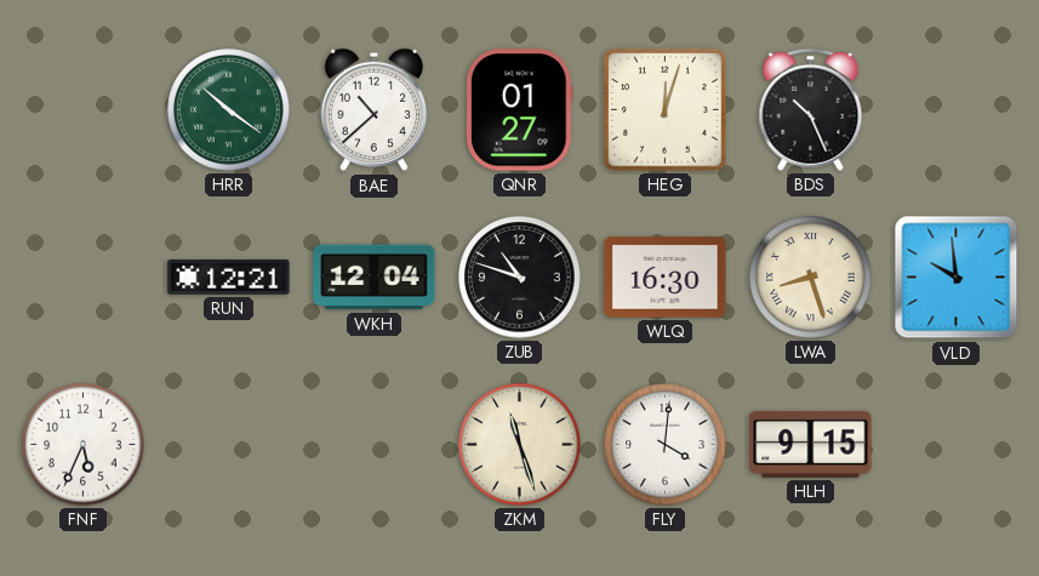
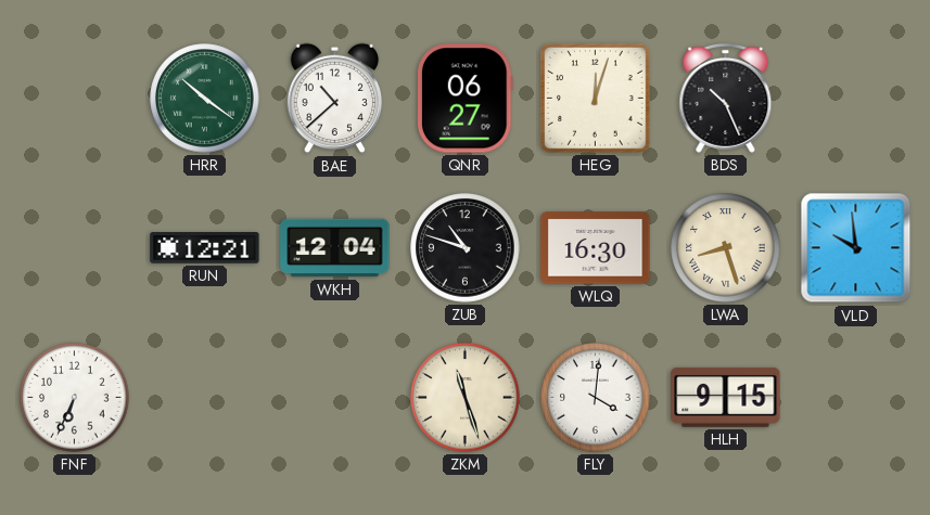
QNR: 01:27 -> 06:27 (466, 99)
FNF: 5:34 -> 6:34 (75, 398)
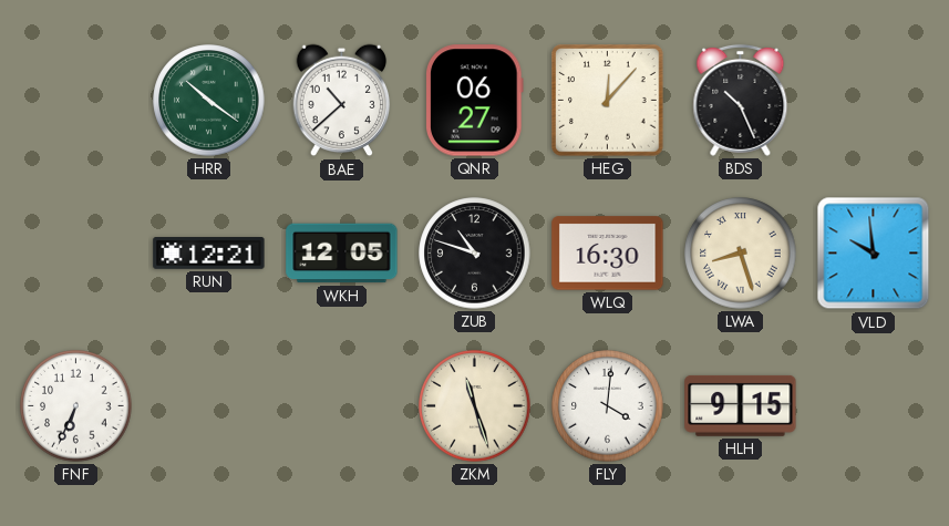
HEG: 12:03 -> 12:07 (608, 101)
WKH: 12:04 -> 12:05 (342, 254)
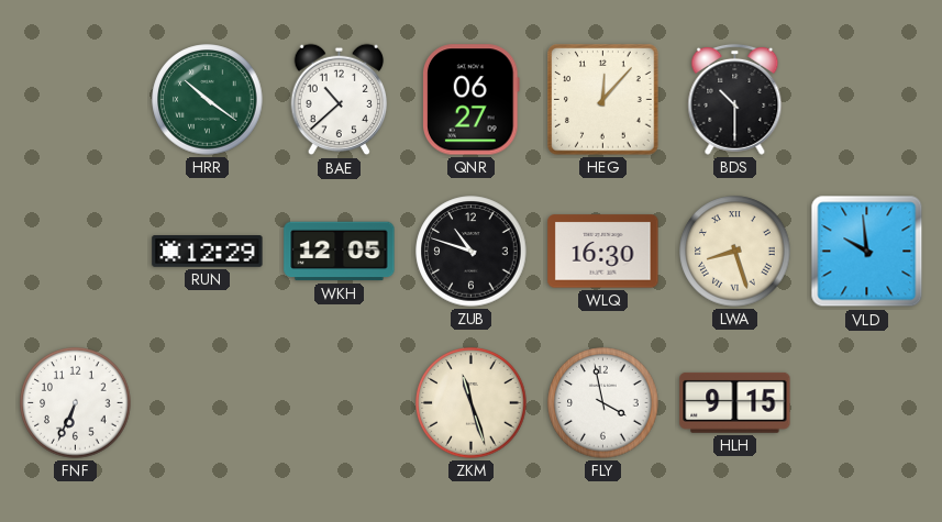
BDS: 10:26 -> 10:30 (735, 99)
RUN: 12:21 -> 12:29 (208, 252)
FLY: 4:01 -> 3:58 (603, 403)
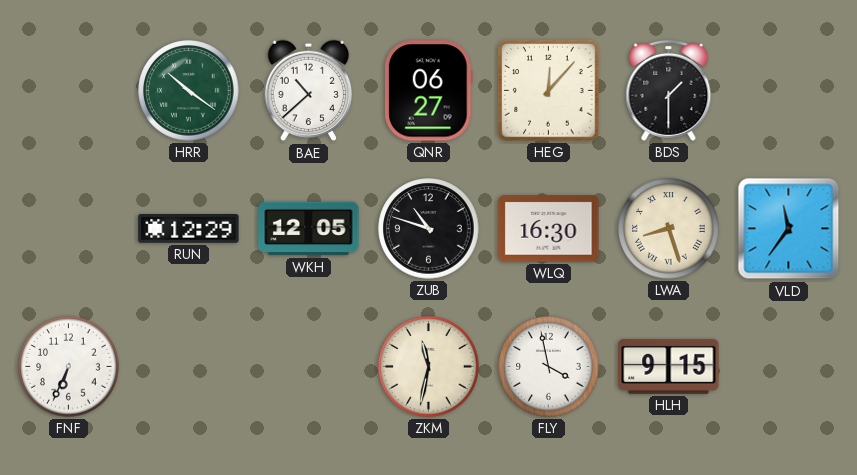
BDS: 10:30 -> 1:30 (669, 90)
VLD: 9:59 -> 11:36 (789, 229)
ZKM: 11:27 -> 11:32 (429, 367)
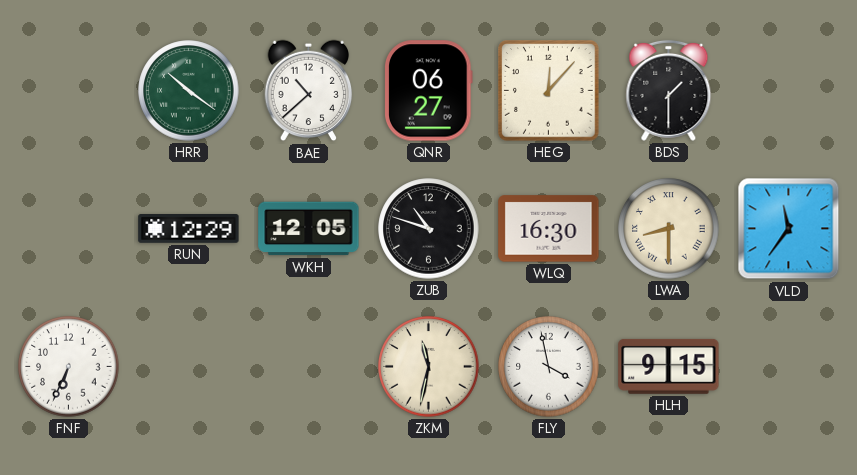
LWA: 8:27 -> 8:30 (669, 229)
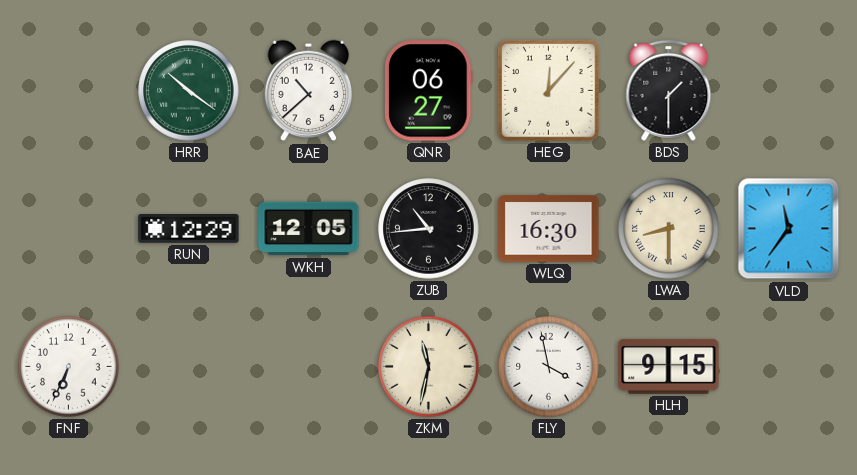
ZUB: 10:48 -> 10:44 (429, 229)
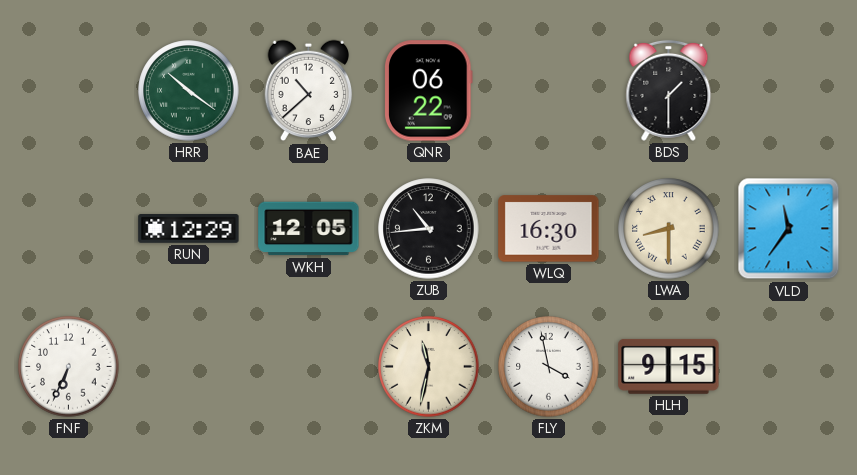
QNR: 06:27 -> 06:22 (429, 91)
HEG: 12:07 -> none (549, 91)
